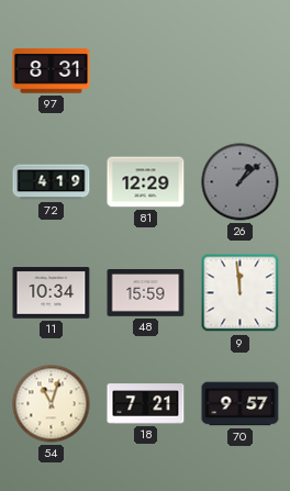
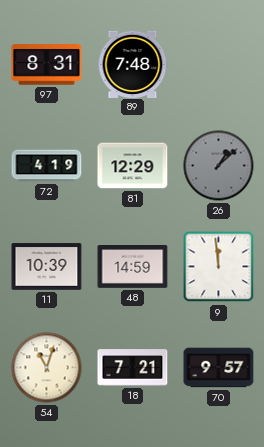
89: none -> 7:48 (133, 64)
11: 10:34 -> 10:39 (47, 267)
48: 15:59 -> 14:59 (133, 267)
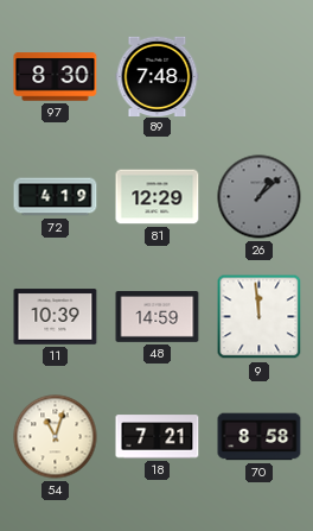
97: 8:31 -> 8:30 (56, 77)
70: 9:57 -> 8:58 (260, 437)
